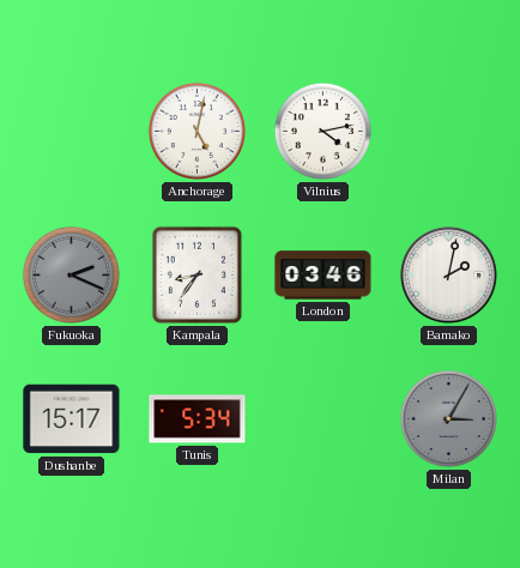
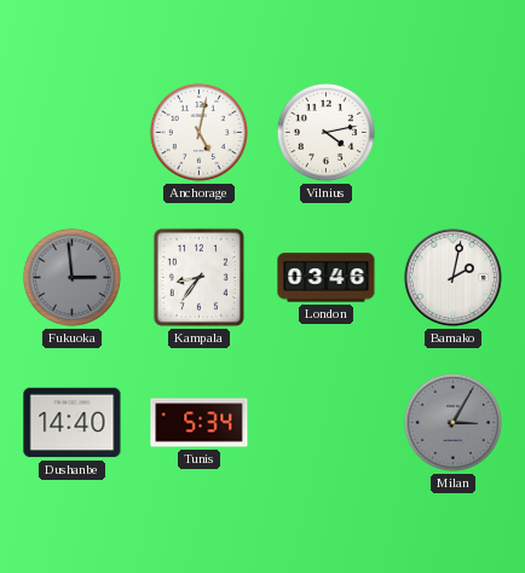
Fukuoka: 2:19 -> 2:59 (71, 277)
Dushanbe: 15:17 -> 14:40 (73, 423)
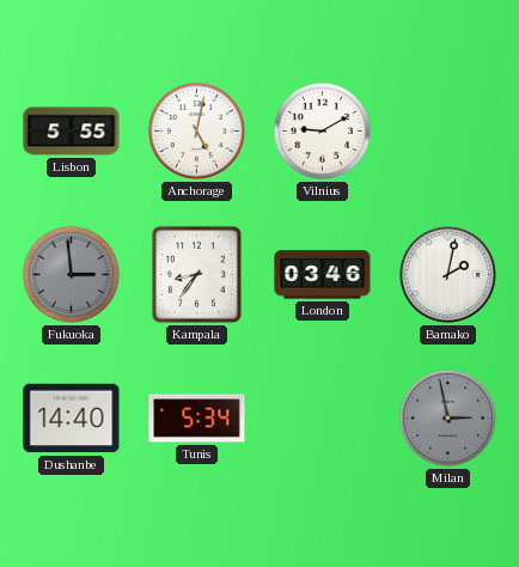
Lisbon: none -> 5:55 (72, 132)
Vilnius: 4:13 -> 9:10 (322, 130)
Milan: 3:05 -> 2:58 (447, 417)
